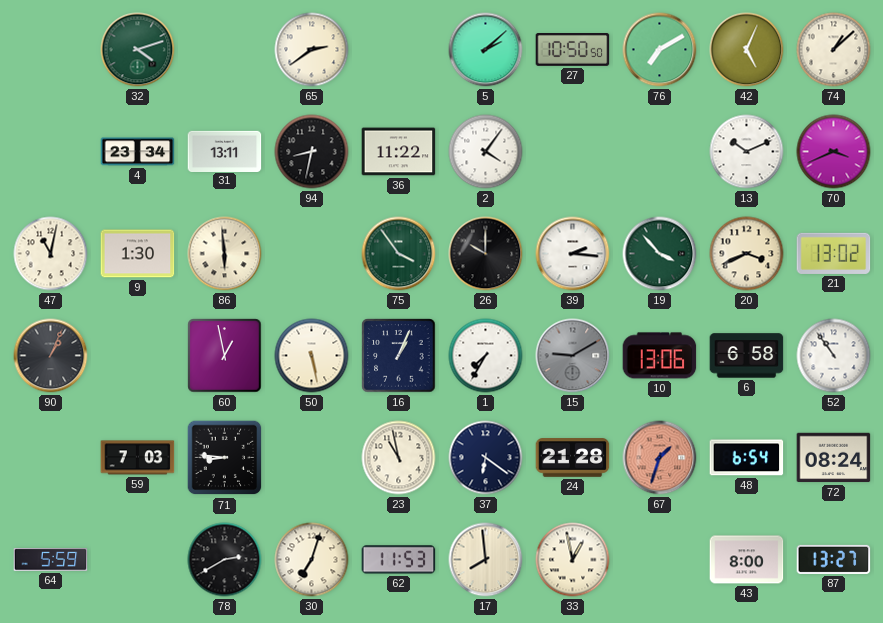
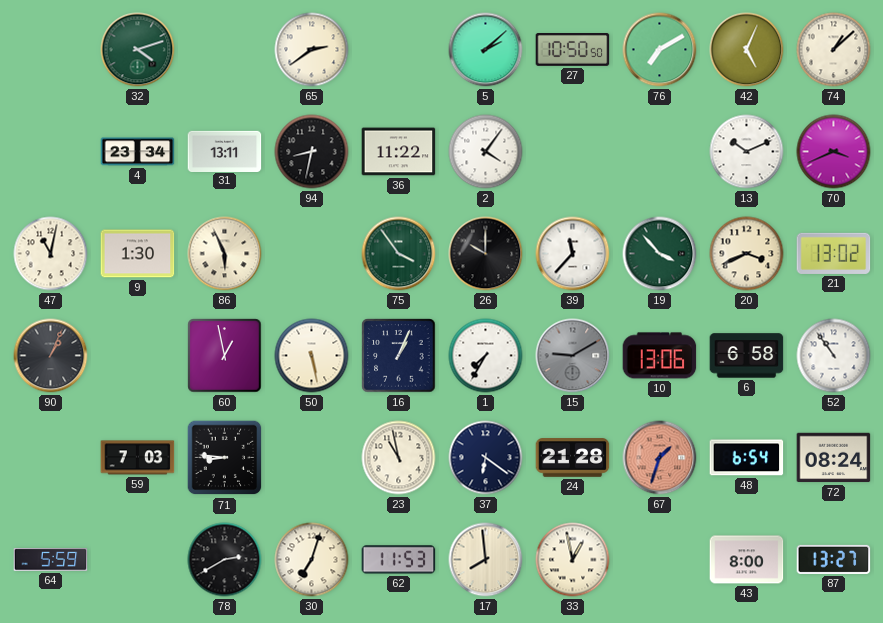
86: 5:59 -> 5:56 (225, 254)
39: 2:16 -> 11:37 (573, 254)
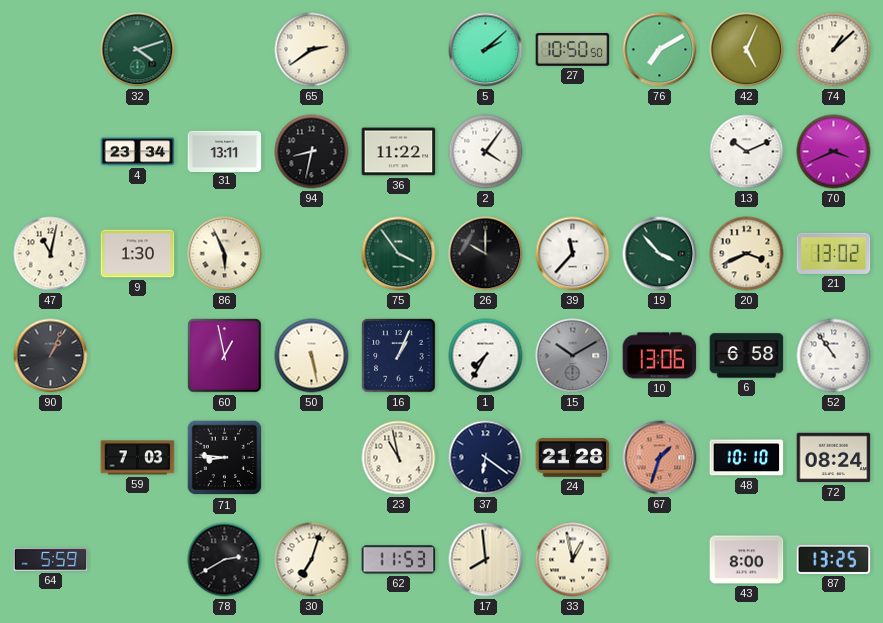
15: 9:10 -> 10:10 (573, 356)
48: 6:54 -> 10:10 (747, 458)
87: 13:27 -> 13:25 (834, 559)
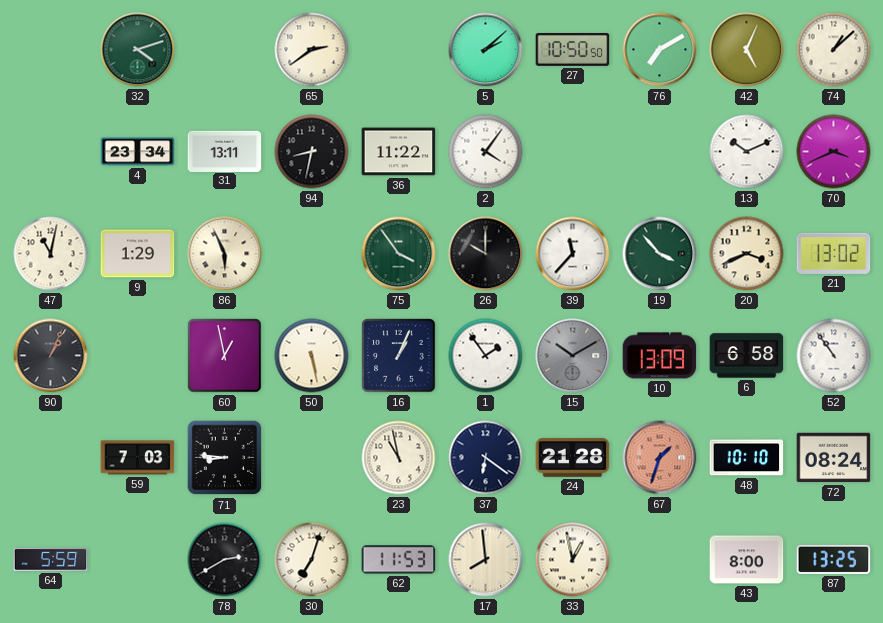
9: 1:30 -> 1:29 (138, 254)
1: 7:35 -> 1:54 (486, 356)
10: 13:06 -> 13:09 (660, 356)
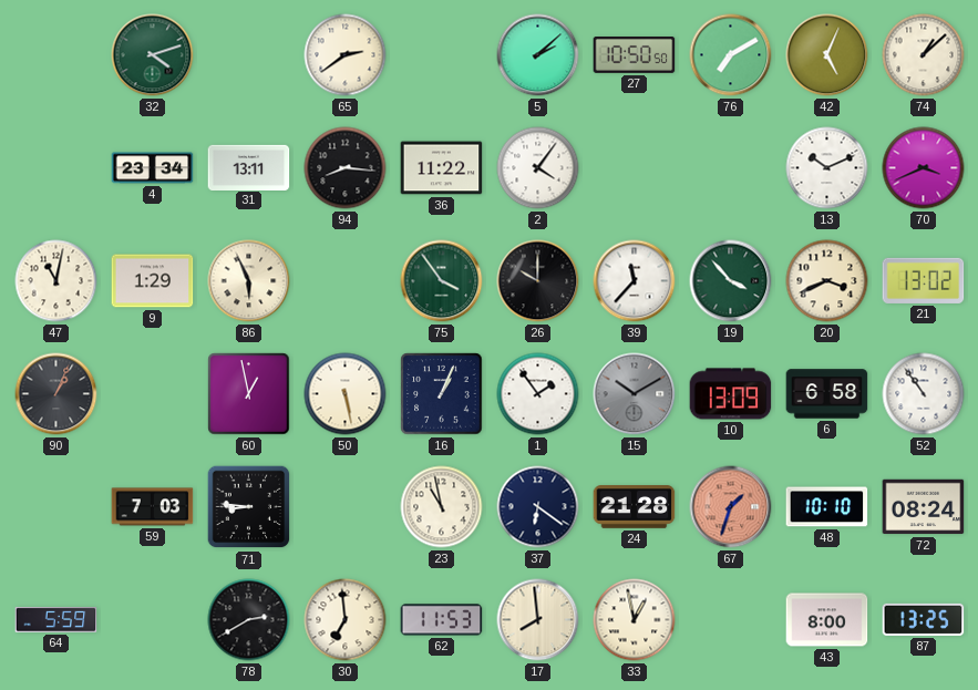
94: 8:32 -> 8:16 (346, 168)
30: 7:03 -> 6:59 (346, 620)
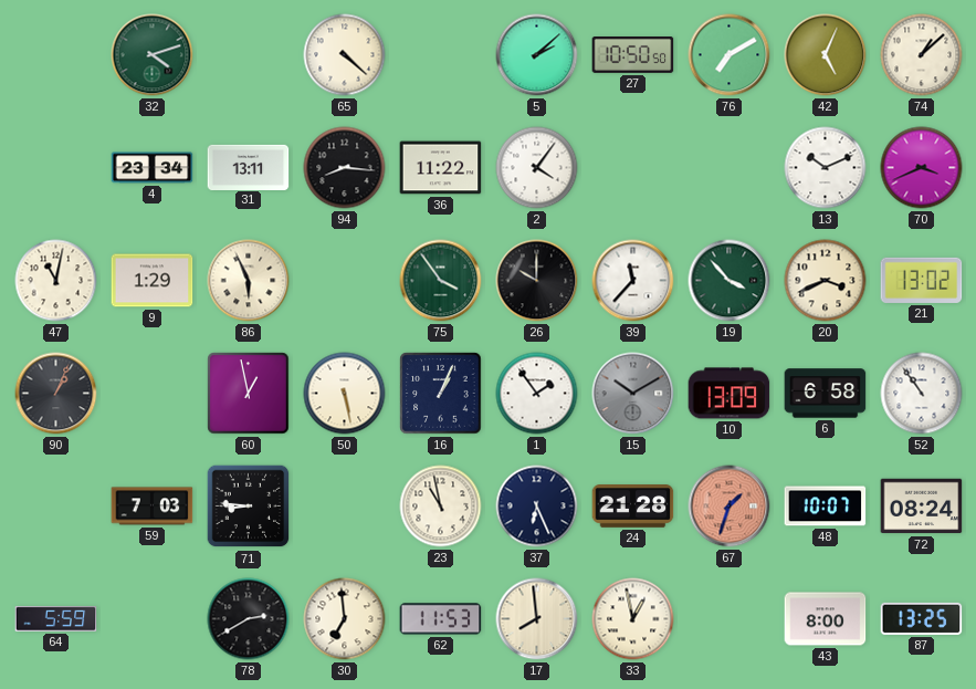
65: 2:39 -> 4:22 (345, 55)
37: 6:21 -> 6:26 (537, 507)
48: 10:10 -> 10:07 (826, 507)
